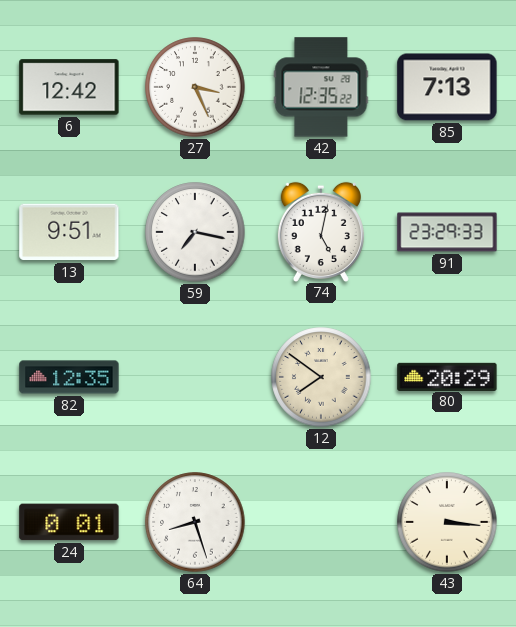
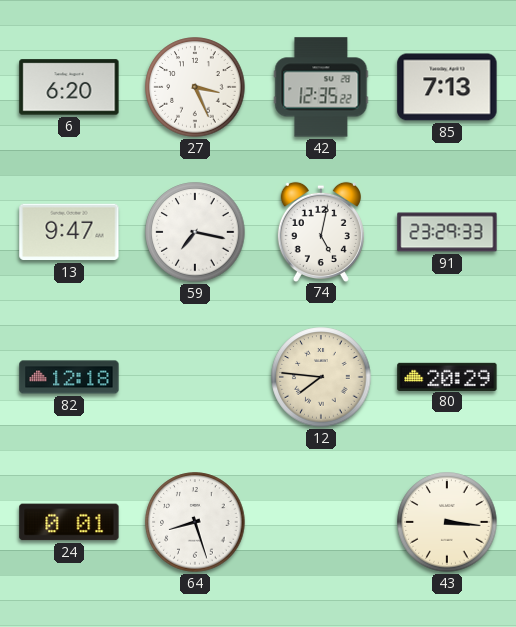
6: 12:42 -> 6:20 (69, 87)
13: 9:51 -> 9:47 (69, 232)
82: 12:35 -> 12:18 (69, 377)
12: 7:51 -> 7:46 (321, 377)
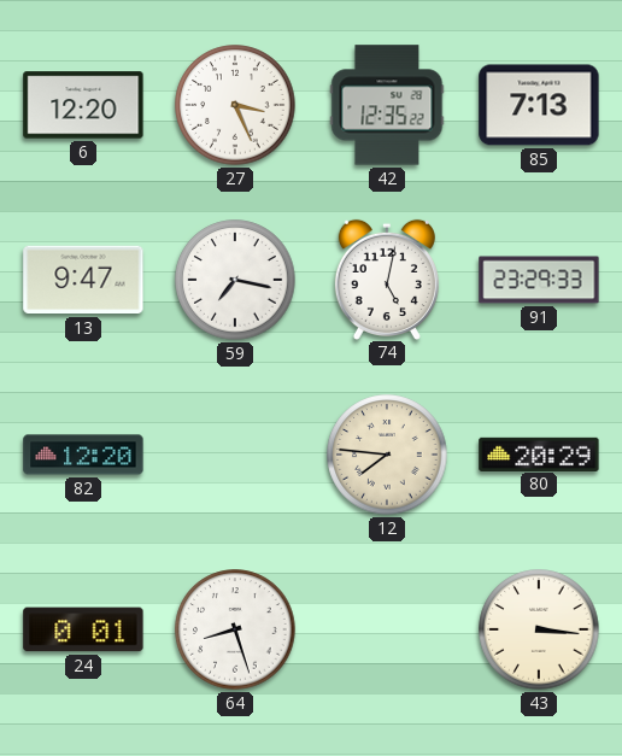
6: 6:20 -> 12:20 (83, 105)
82: 12:18 -> 12:20 (83, 455)
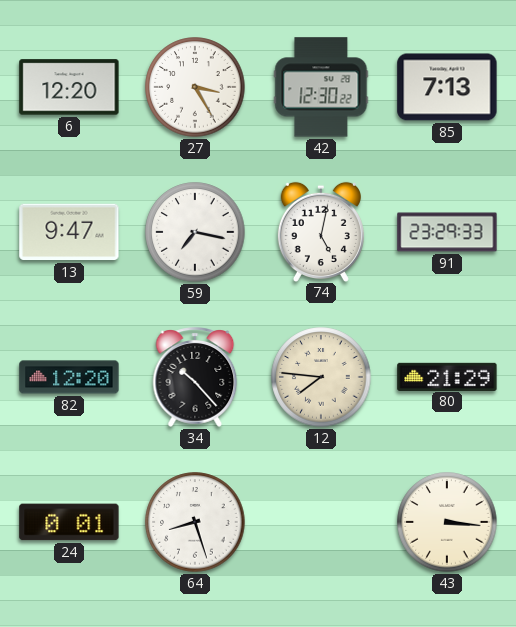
27: 3:26 -> 3:25 (195, 87)
42: 12:35 -> 12:30 (321, 87)
34: none -> 10:23 (195, 377)
80: 20:29 -> 21:29 (447, 376)
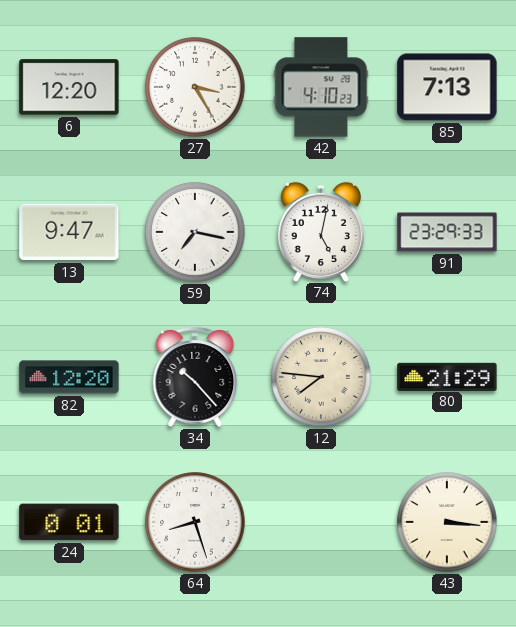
42: 12:30 -> 4:10 (321, 87)
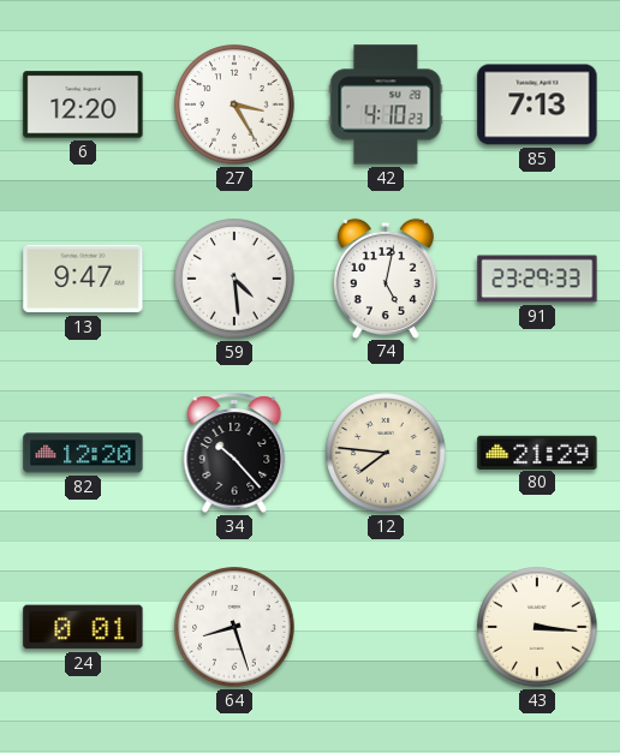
59: 7:17 -> 4:29 (234, 279)
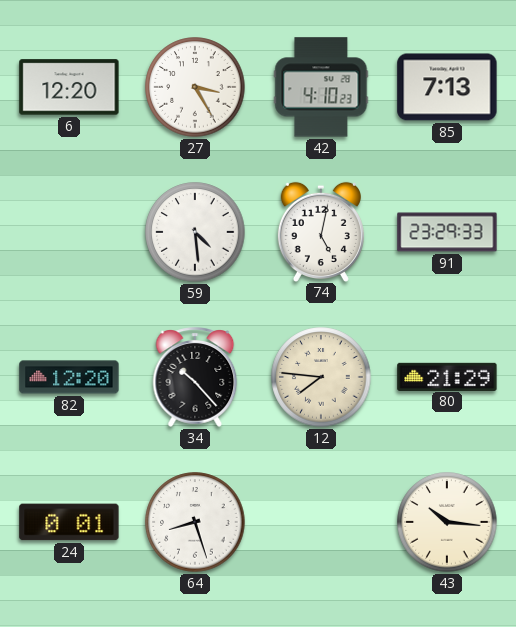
13: 9:47 -> none (83, 279)
43: 3:16 -> 10:16 (447, 522)
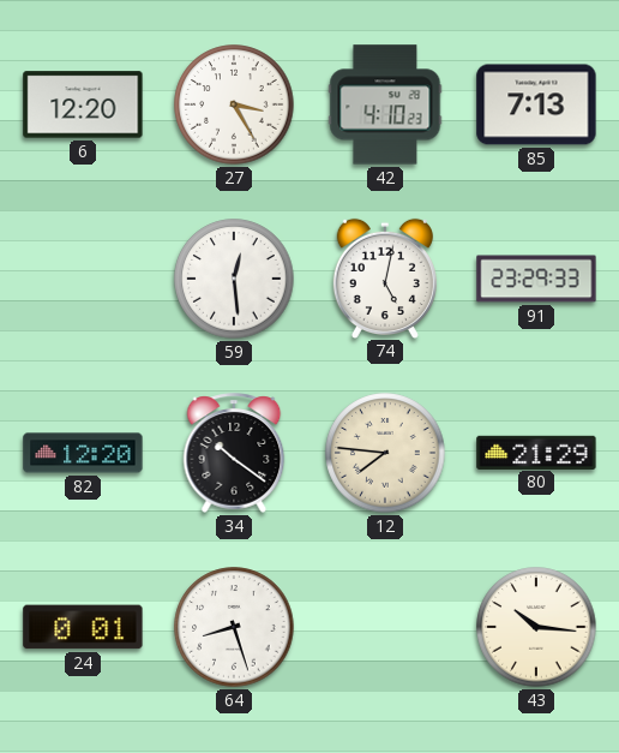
59: 4:29 -> 12:29 (234, 279)
34: 10:23 -> 10:21 (234, 453)
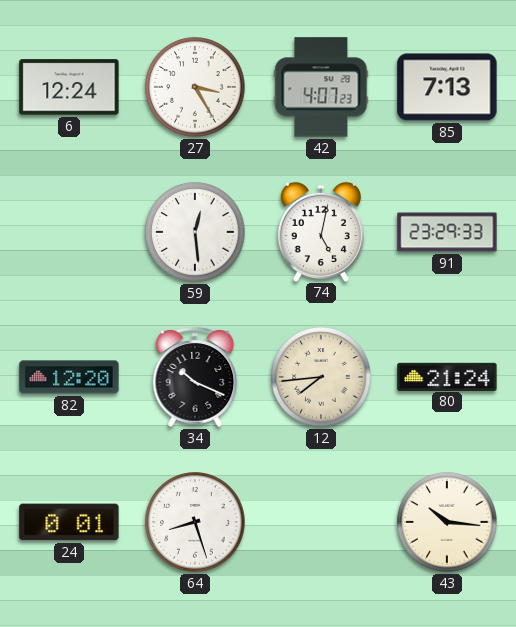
6: 12:20 -> 12:24 (69, 87)
42: 4:10 -> 4:07 (321, 87)
34: 10:21 -> 10:19 (195, 377)
12: 7:46 -> 7:44 (321, 377)
80: 21:29 -> 21:24 (447, 376)
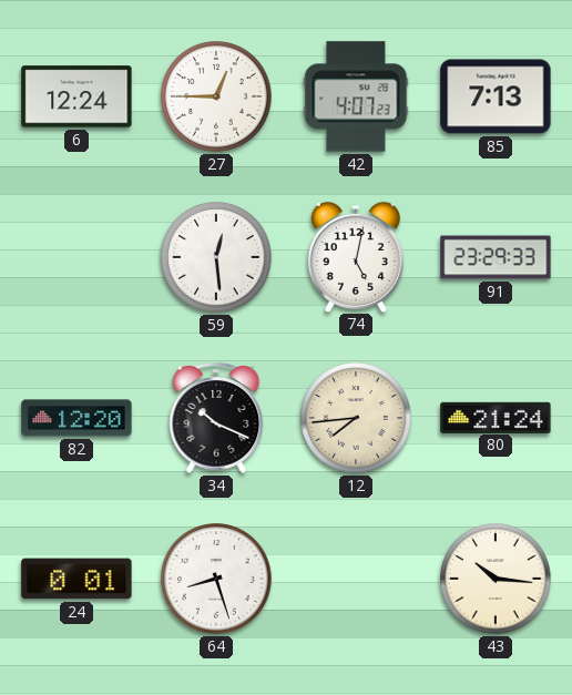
27: 3:25 -> 12:45 (216, 96)
